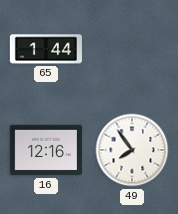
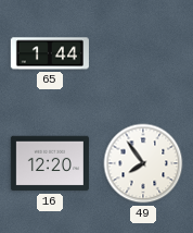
16: 12:16 -> 12:20 (50, 163)
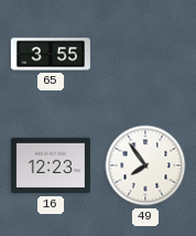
65: 1:44 -> 3:55 (51, 54)
16: 12:20 -> 12:23 (51, 165)
